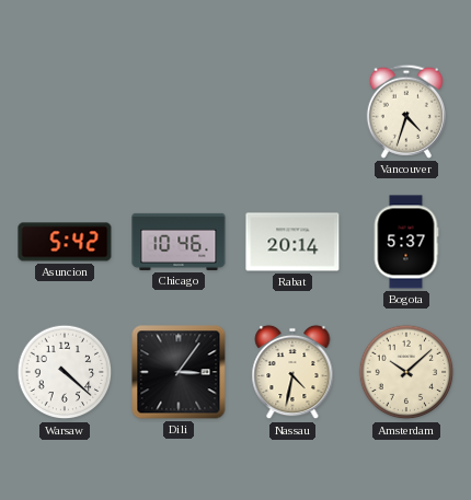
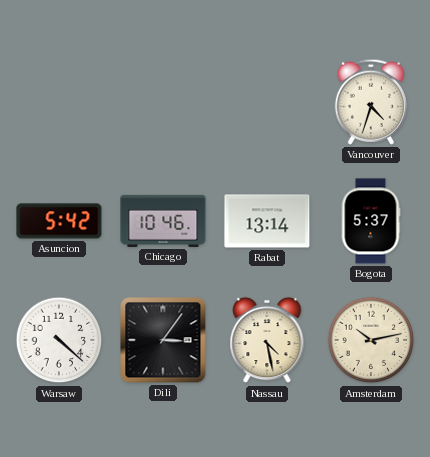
Rabat: 20:14 -> 13:14 (267, 221)
Nassau: 4:32 -> 4:28 (267, 340)
Amsterdam: 10:08 -> 10:13 (371, 340)
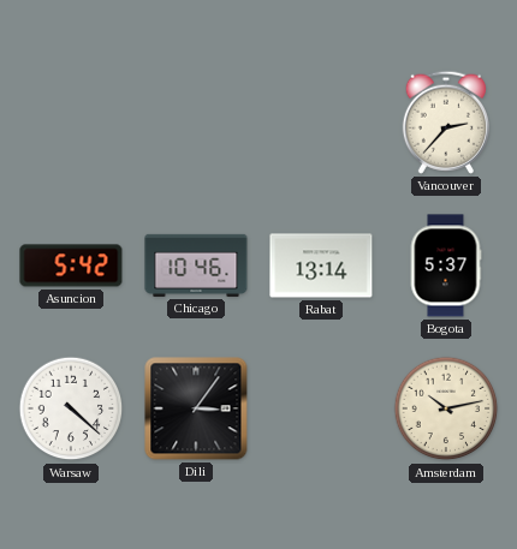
Vancouver: 4:33 -> 2:37 (445, 123)
Nassau: 4:28 -> none (267, 340)
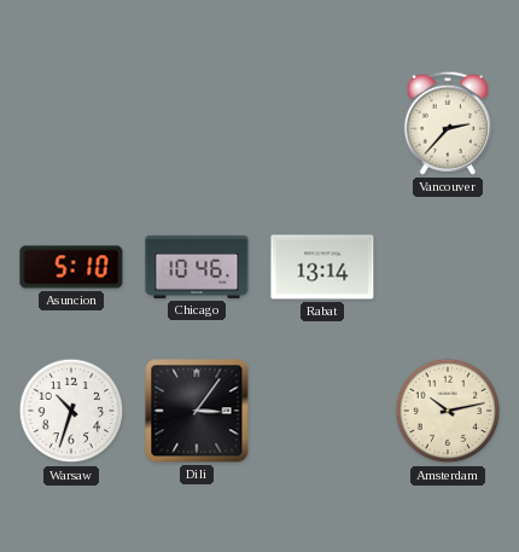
Asuncion: 5:42 -> 5:10 (71, 267)
Bogota: 5:37 -> none (446, 265)
Warsaw: 4:22 -> 10:33 (71, 411)
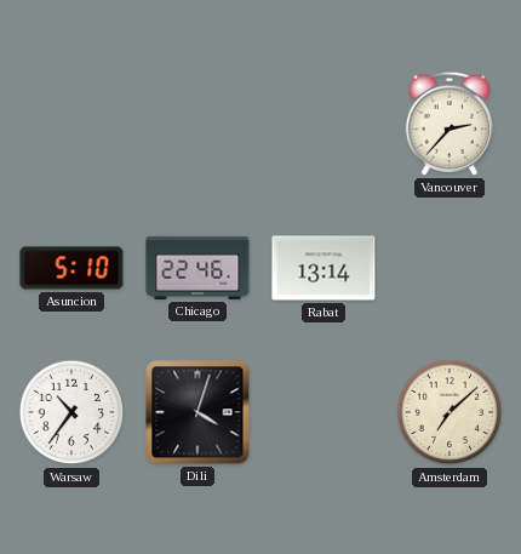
Chicago: 10:46 -> 22:46 (197, 268)
Warsaw: 10:33 -> 10:36 (71, 412)
Dili: 3:06 -> 4:03 (197, 412)
Amsterdam: 10:13 -> 7:08 (450, 412)
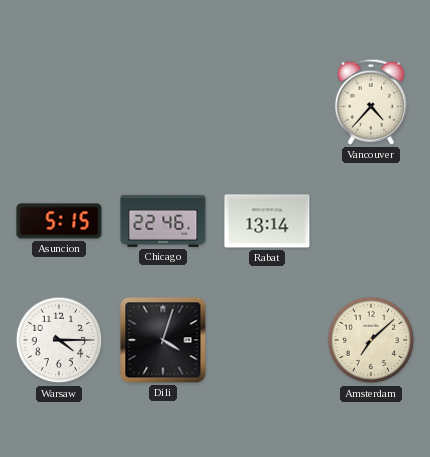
Vancouver: 2:37 -> 4:37 (370, 102)
Asuncion: 5:10 -> 5:15 (59, 221)
Warsaw: 10:36 -> 4:15 (59, 340)
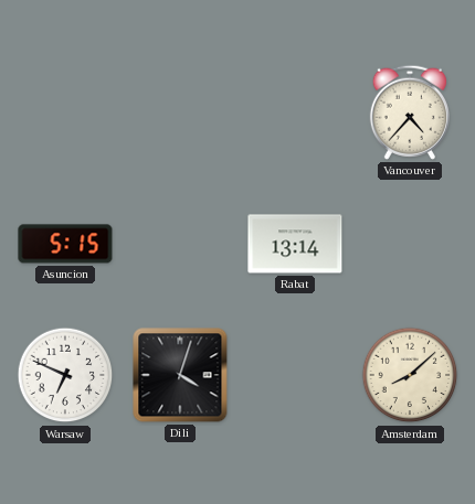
Chicago: 22:46 -> none (163, 221)
Warsaw: 4:15 -> 6:49 (65, 375)
Amsterdam: 7:08 -> 8:08 (410, 375)
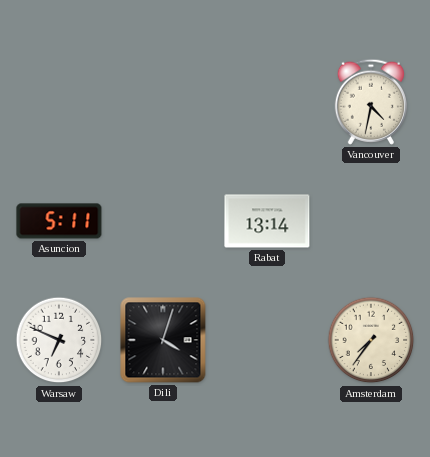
Vancouver: 4:37 -> 4:32 (370, 102)
Asuncion: 5:15 -> 5:11 (59, 221)
Amsterdam: 8:08 -> 7:36 (371, 340)
